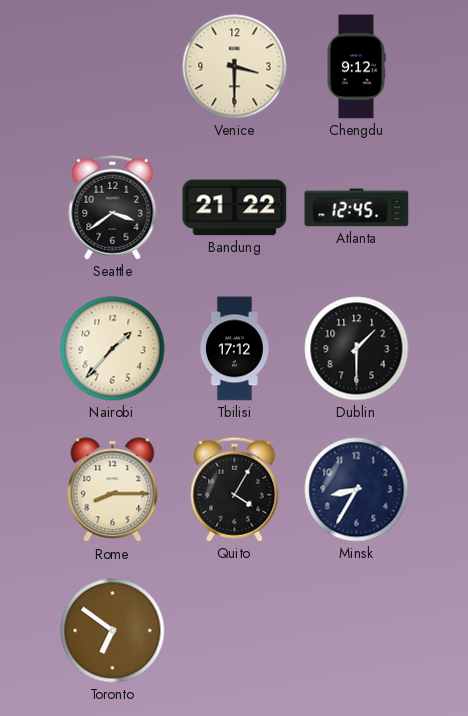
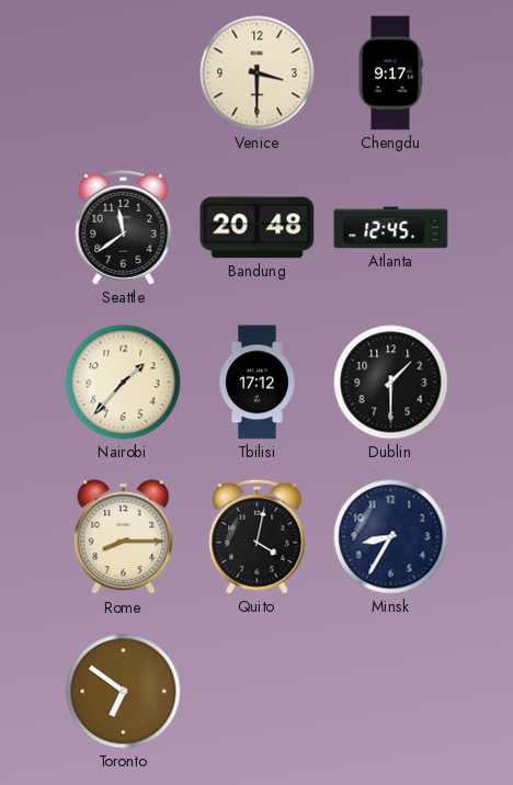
Chengdu: 9:12 -> 9:17 (390, 73)
Seattle: 3:39 -> 11:39 (124, 227)
Bandung: 21:22 -> 20:48 (258, 228)
Quito: 4:05 -> 4:02 (258, 536)
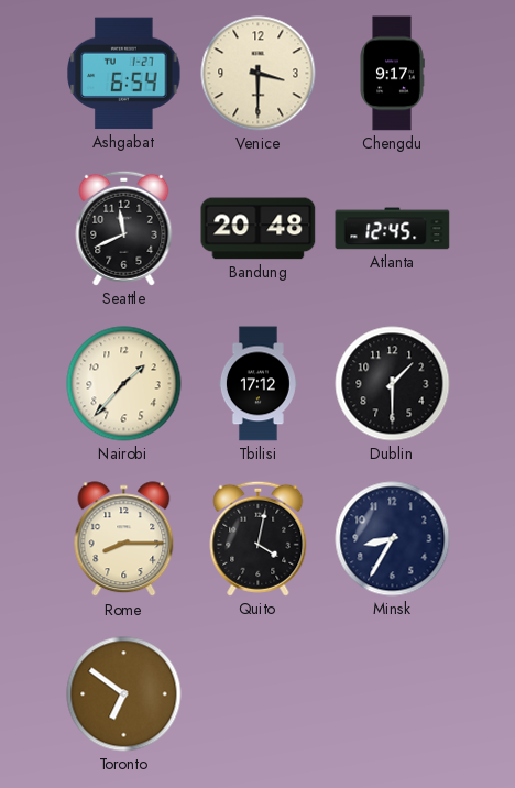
Ashgabat: none -> 6:54 (124, 74)
Seattle: 11:39 -> 11:41 (124, 228)
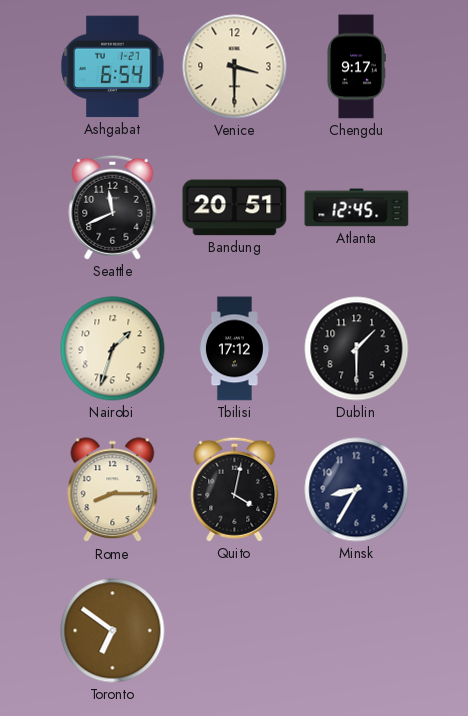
Bandung: 20:48 -> 20:51 (235, 208)
Nairobi: 1:37 -> 1:33 (113, 349)
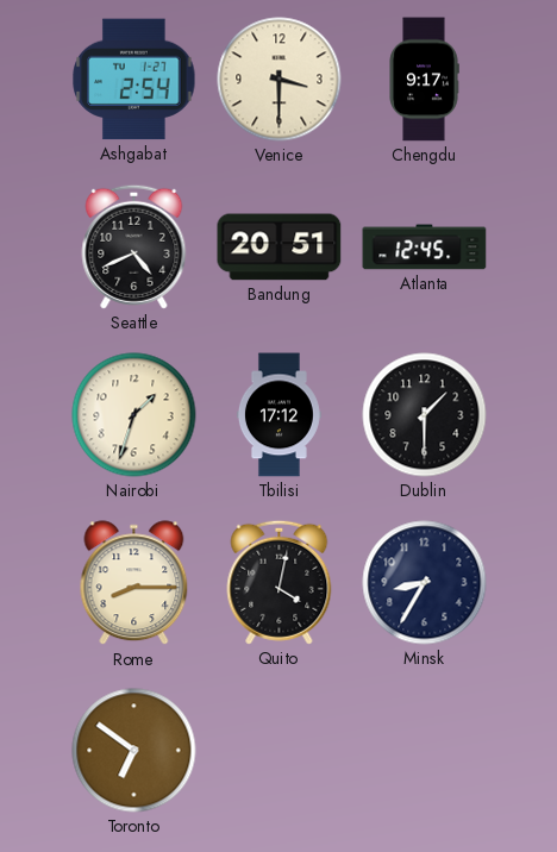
Ashgabat: 6:54 -> 2:54 (134, 80)
Seattle: 11:41 -> 4:41 (134, 246)
